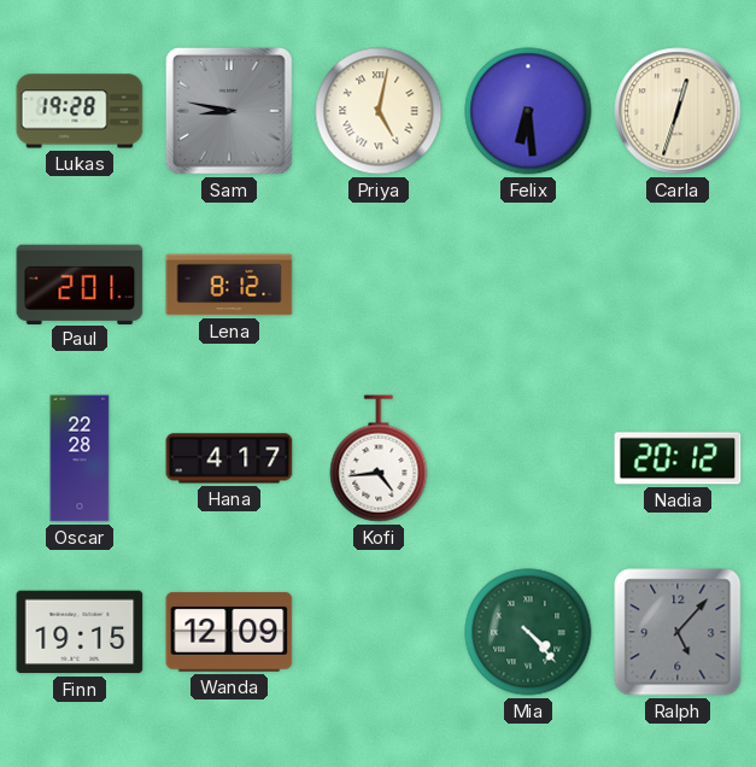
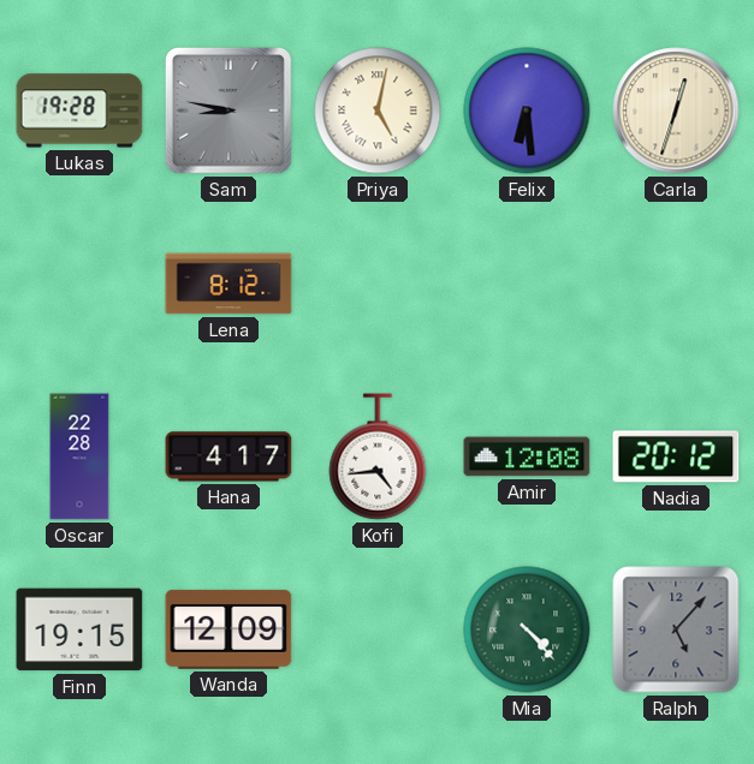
Paul: 2:01 -> none (80, 283)
Amir: none -> 12:08 (527, 456)
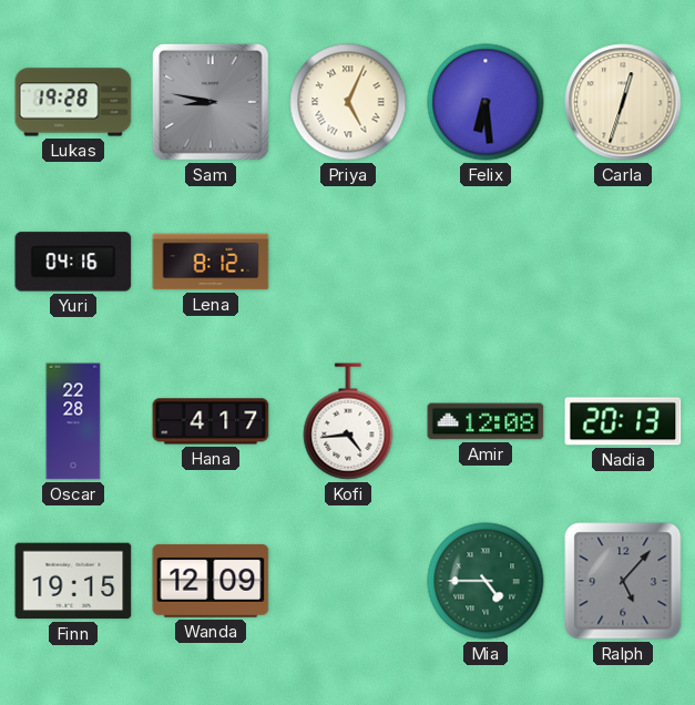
Priya: 5:02 -> 5:04 (348, 102)
Yuri: none -> 04:16 (73, 262)
Nadia: 20:12 -> 20:13 (623, 421)
Mia: 4:23 -> 4:45 (486, 581)
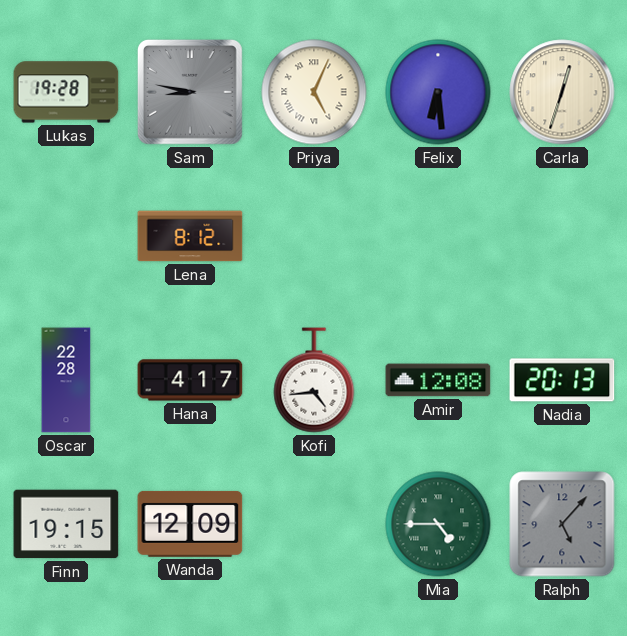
Yuri: 04:16 -> none (73, 262)
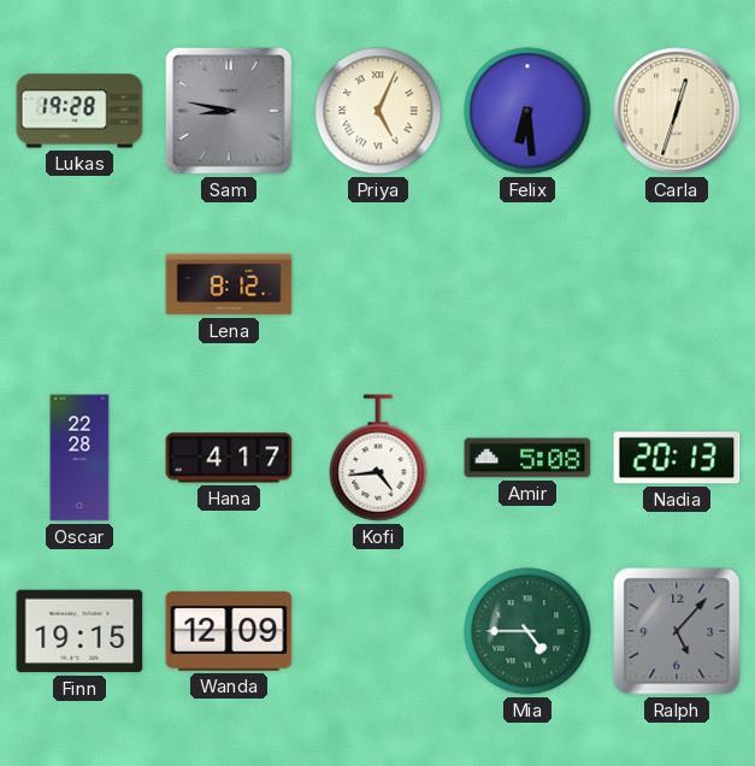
Amir: 12:08 -> 5:08 (527, 458)
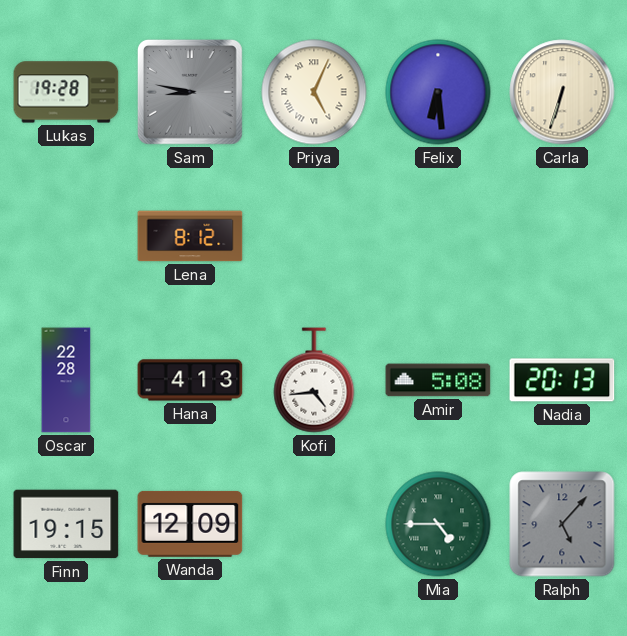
Carla: 12:33 -> 6:33 (562, 92)
Hana: 4:17 -> 4:13 (190, 380)
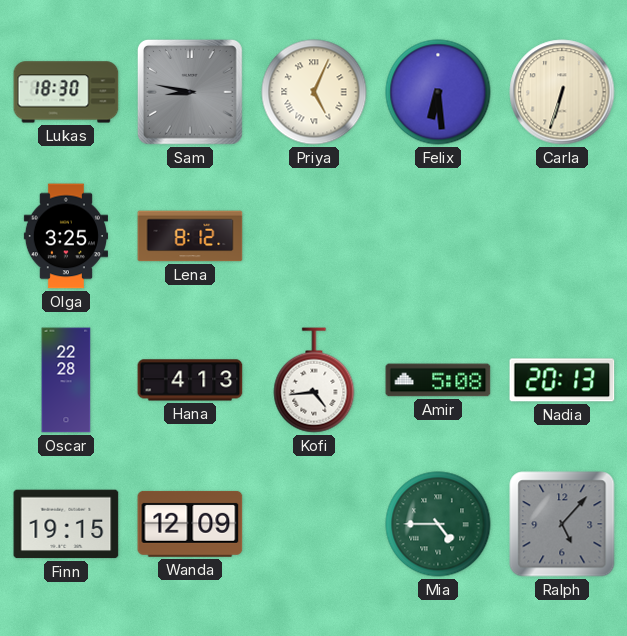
Lukas: 19:28 -> 18:30 (66, 92)
Olga: none -> 3:25 (65, 236)
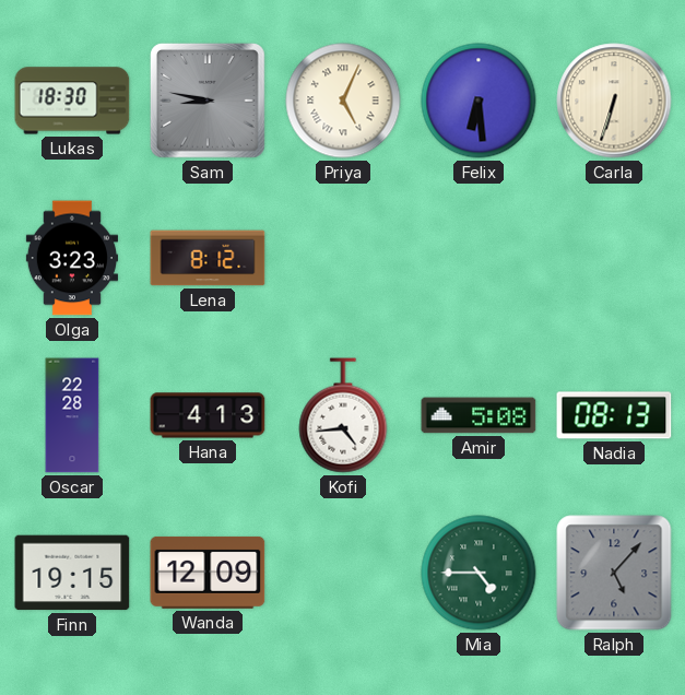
Olga: 3:25 -> 3:23 (71, 258)
Nadia: 20:13 -> 08:13 (614, 415)
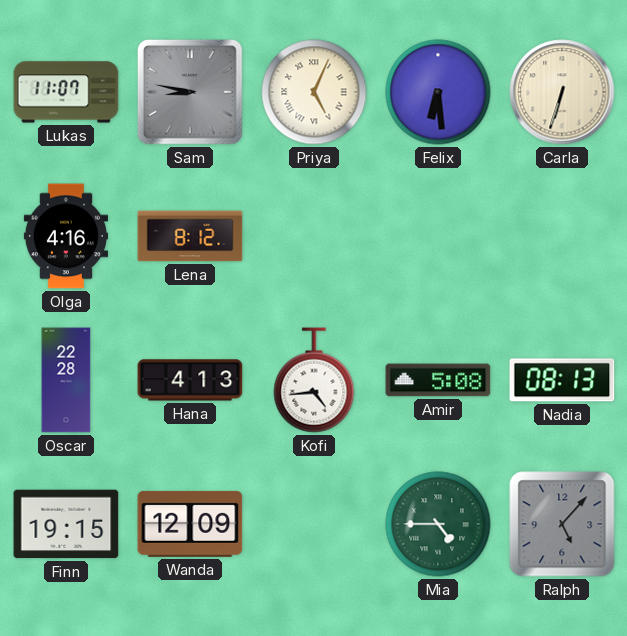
Lukas: 18:30 -> 11:07 (66, 92)
Olga: 3:23 -> 4:16 (65, 236)
